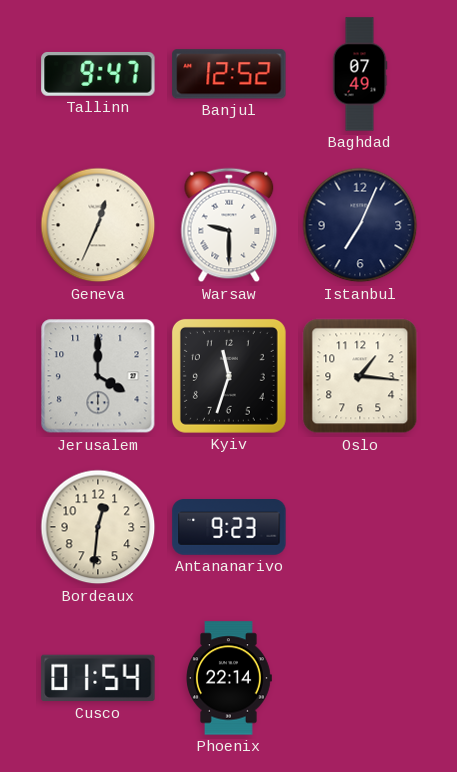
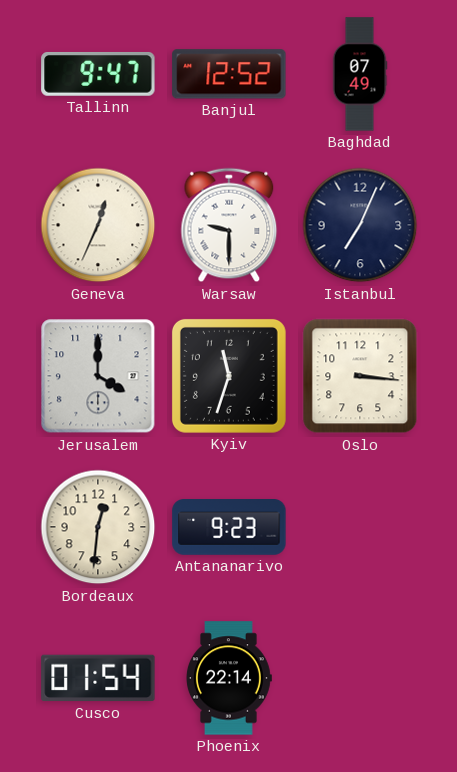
Oslo: 1:16 -> 3:16 (360, 376)
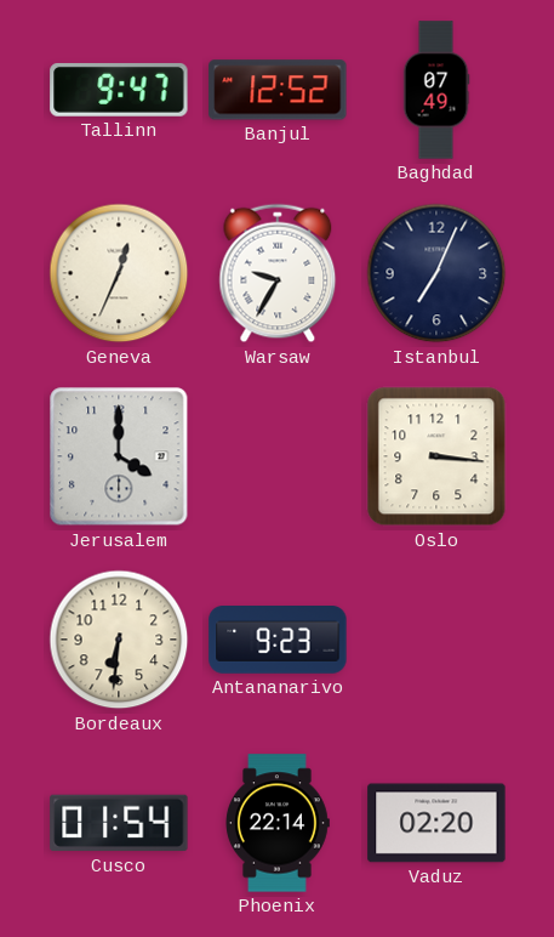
Warsaw: 9:30 -> 9:35 (278, 273)
Kyiv: 11:33 -> none (229, 376)
Bordeaux: 12:31 -> 6:31 (119, 640)
Vaduz: none -> 02:20 (436, 823)
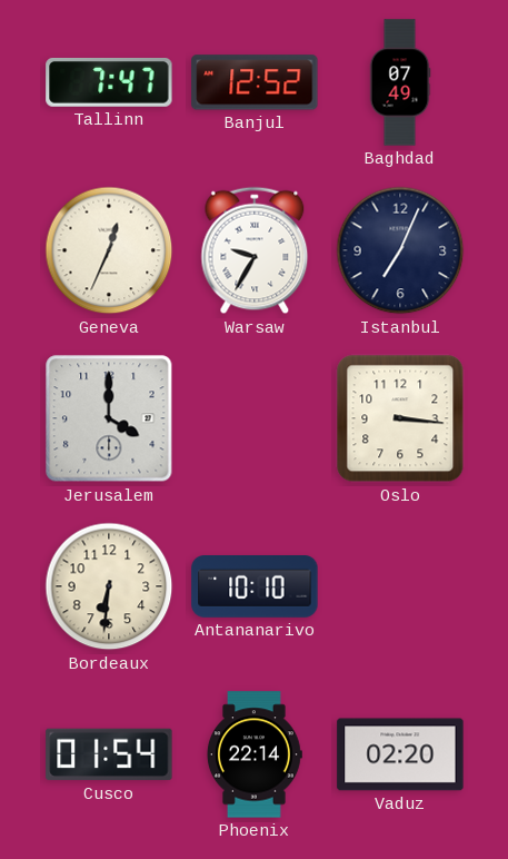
Tallinn: 9:47 -> 7:47 (109, 82)
Antananarivo: 9:23 -> 10:10 (255, 588)
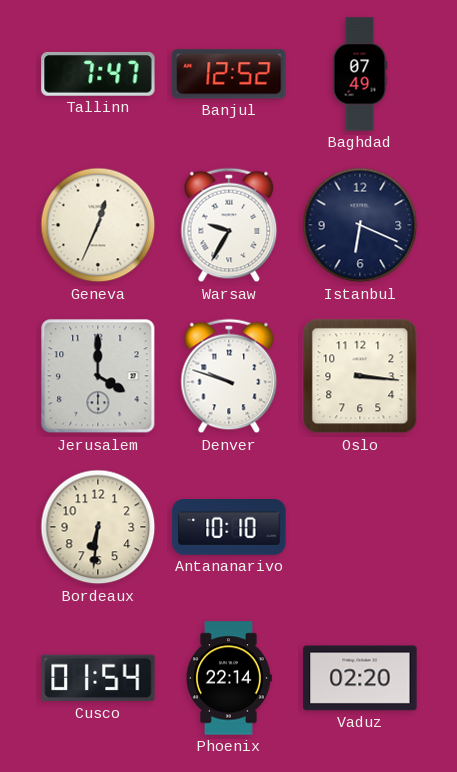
Istanbul: 7:04 -> 6:19 (360, 225)
Denver: none -> 9:48 (229, 376)
